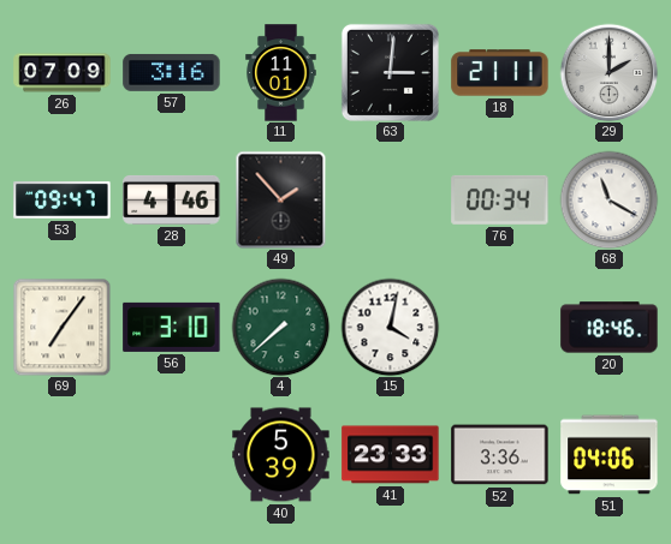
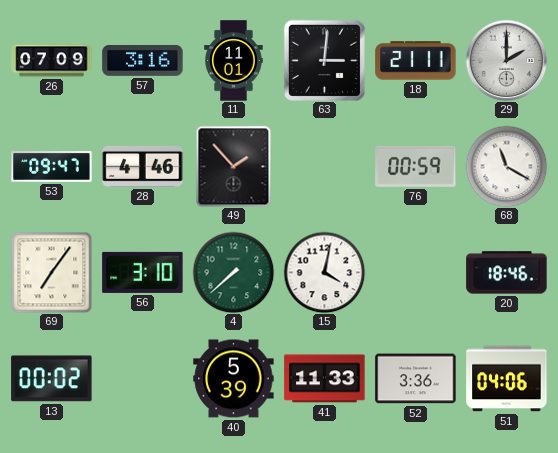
76: 00:34 -> 00:59 (416, 166)
13: none -> 00:02 (52, 379)
41: 23:33 -> 11:33 (325, 379)
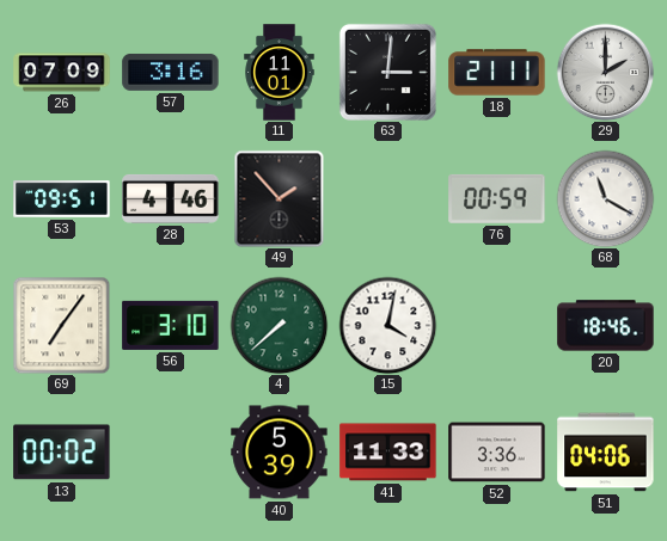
53: 09:47 -> 09:51 (62, 199)
